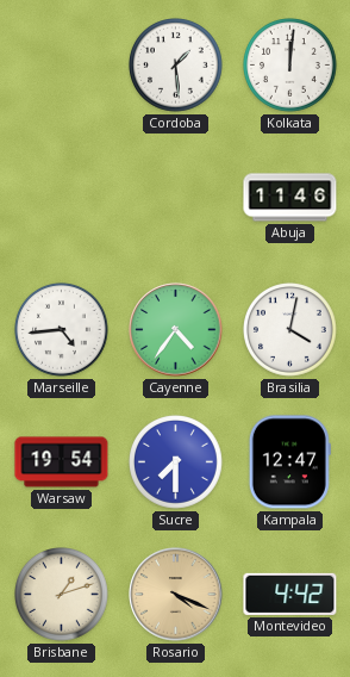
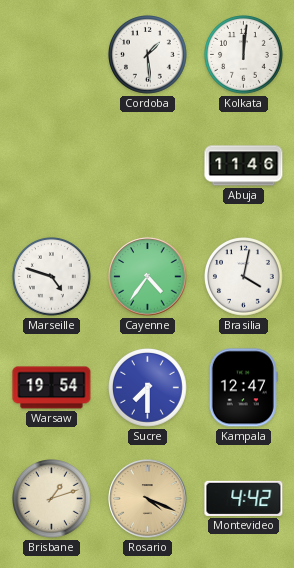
Marseille: 4:44 -> 4:48 (52, 277)
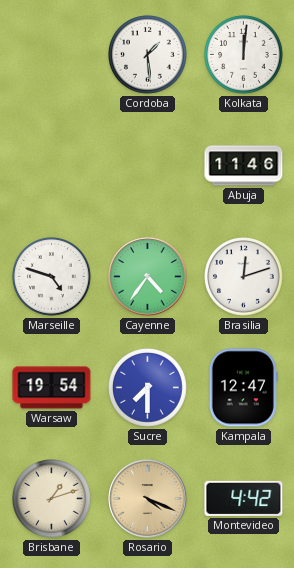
Brasilia: 4:02 -> 12:12 (244, 277)
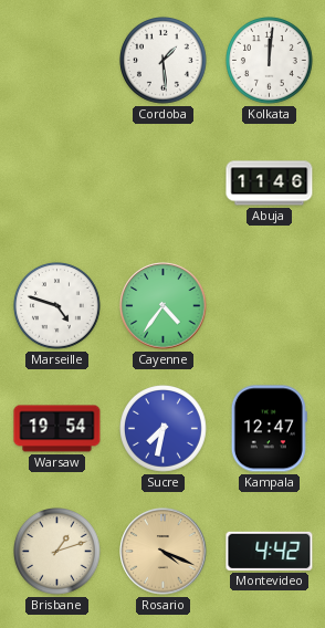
Brasilia: 12:12 -> none (244, 277)
Sucre: 7:30 -> 7:32 (164, 429)
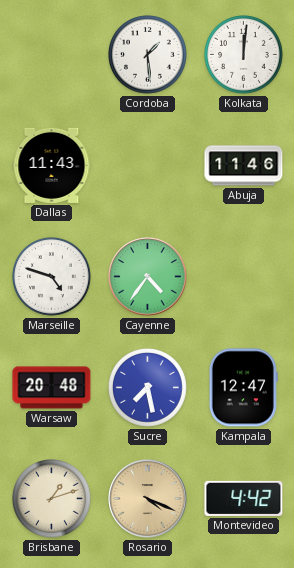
Dallas: none -> 11:43 (52, 165)
Warsaw: 19:54 -> 20:48 (52, 388)
Sucre: 7:32 -> 7:28 (148, 388)
